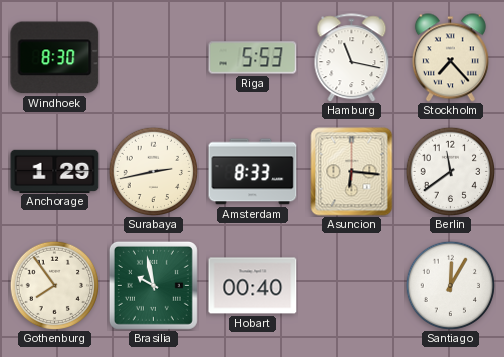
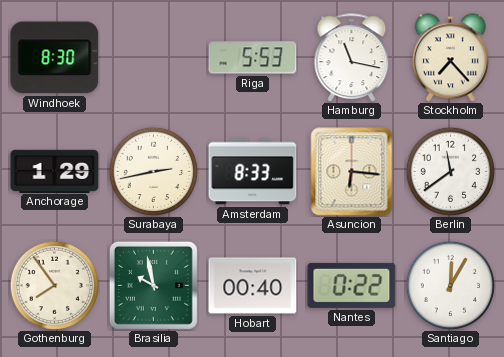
Nantes: none -> 0:22 (352, 285)
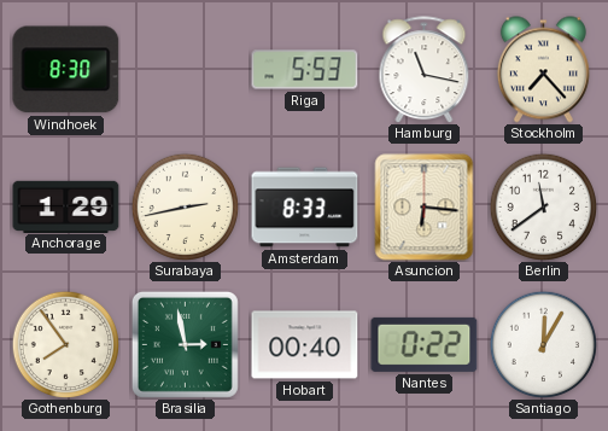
Brasilia: 9:58 -> 2:58 (185, 344)
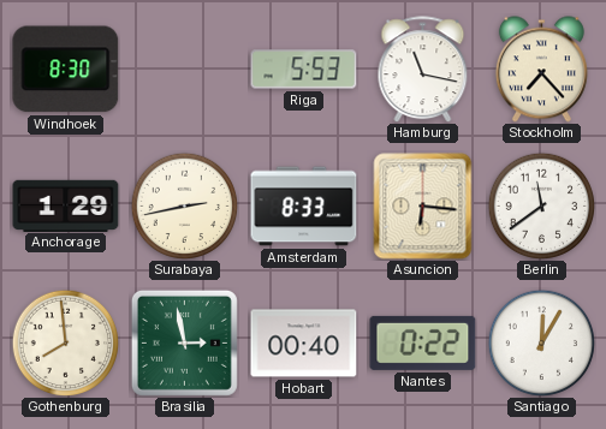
Gothenburg: 7:54 -> 7:59 (65, 342)
